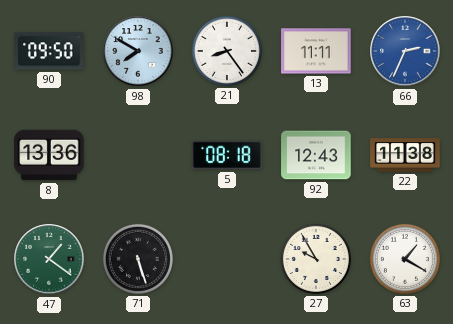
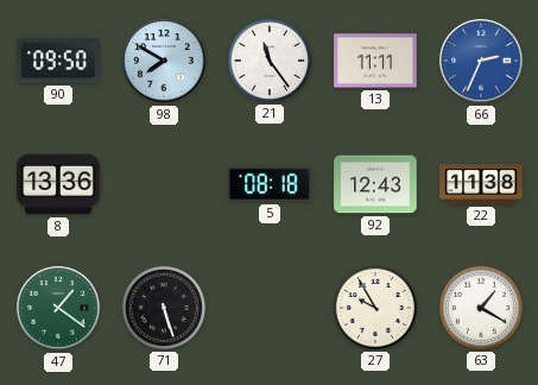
21: 8:24 -> 11:24 (270, 61)
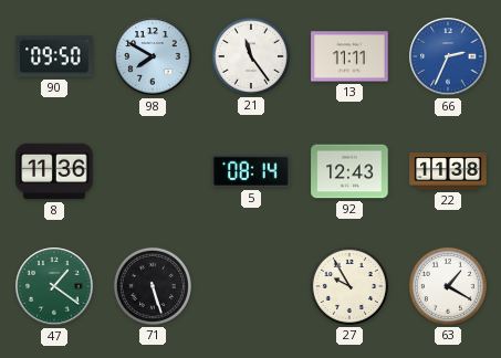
8: 13:36 -> 11:36 (54, 171)
5: 08:18 -> 08:14 (251, 171)
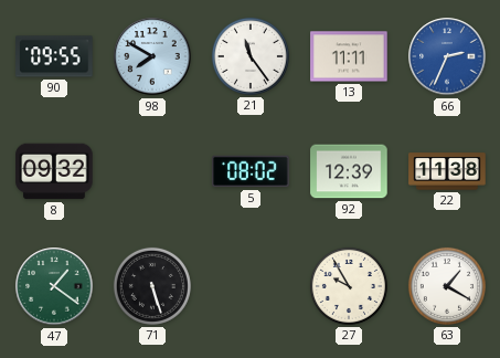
90: 09:50 -> 09:55 (54, 56)
8: 11:36 -> 09:32 (54, 171)
5: 08:14 -> 08:02 (251, 171)
92: 12:43 -> 12:39 (349, 171)
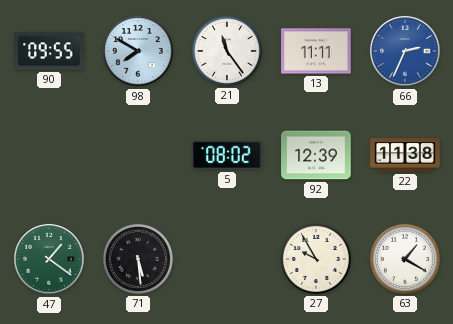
8: 09:32 -> none (54, 171)
71: 5:27 -> 5:29 (138, 259)
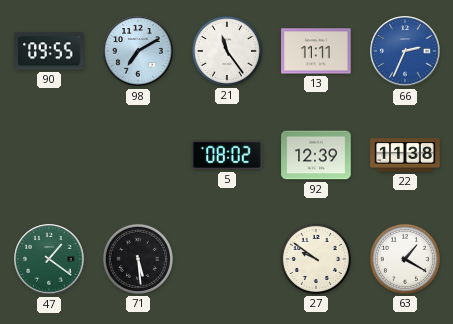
98: 7:50 -> 7:10 (138, 51)
27: 9:55 -> 9:51 (316, 259)
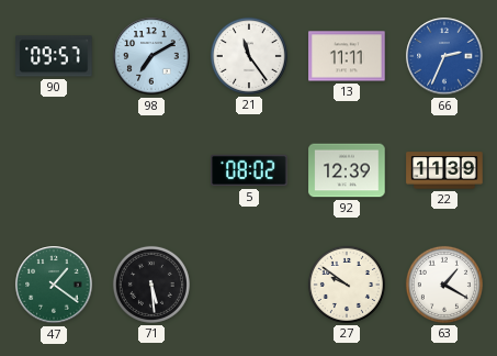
90: 09:55 -> 09:57 (54, 56)
22: 11:38 -> 11:39 (444, 170)
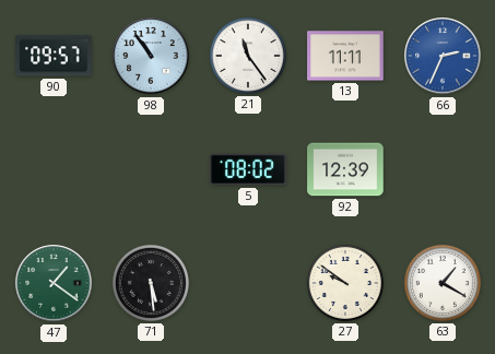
98: 7:10 -> 10:54 (151, 56)
22: 11:39 -> none (444, 170)
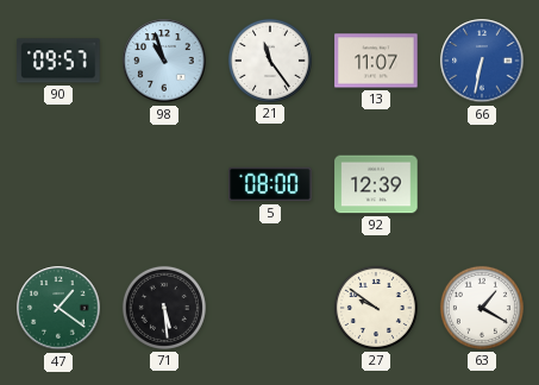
98: 10:54 -> 10:57 (164, 61)
13: 11:11 -> 11:07 (376, 61)
66: 2:34 -> 6:32 (482, 61)
5: 08:02 -> 08:00 (270, 184)
